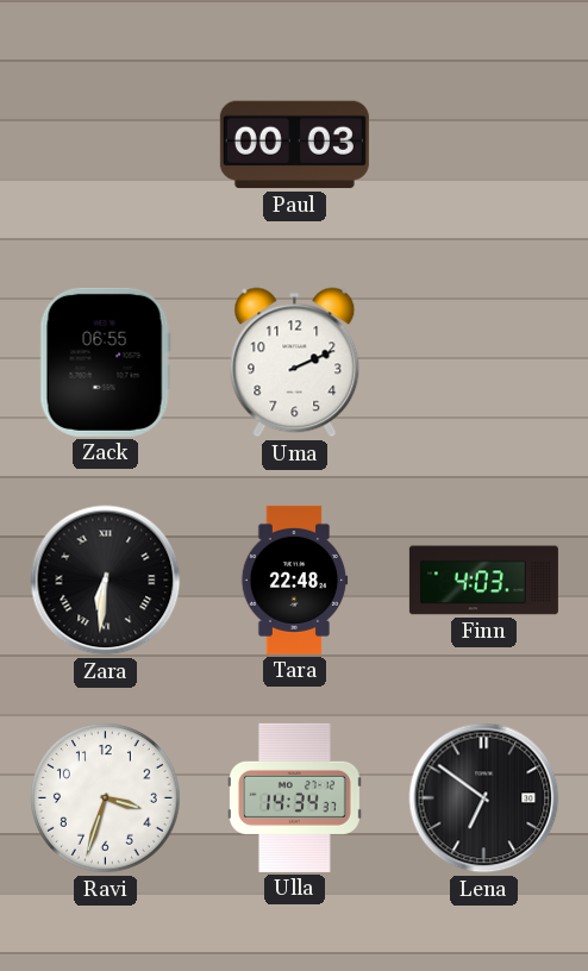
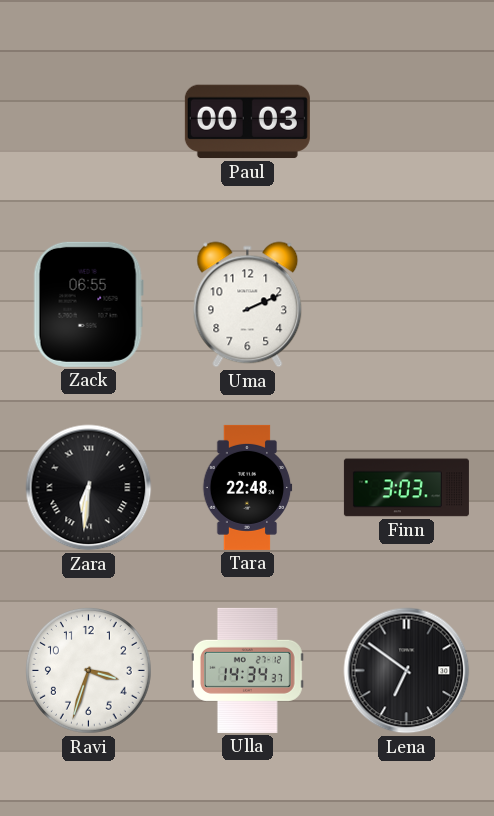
Finn: 4:03 -> 3:03 (406, 488)
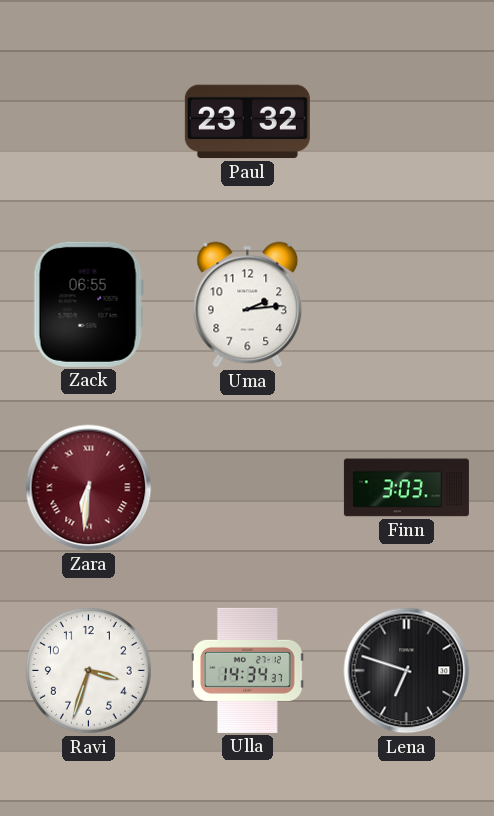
Paul: 00:03 -> 23:32 (247, 122)
Uma: 2:11 -> 2:14 (248, 305)
Zara dial: black -> burgundy (89, 488)
Tara: 22:48 -> none (247, 487)
Lena: 6:51 -> 6:48 (407, 671)
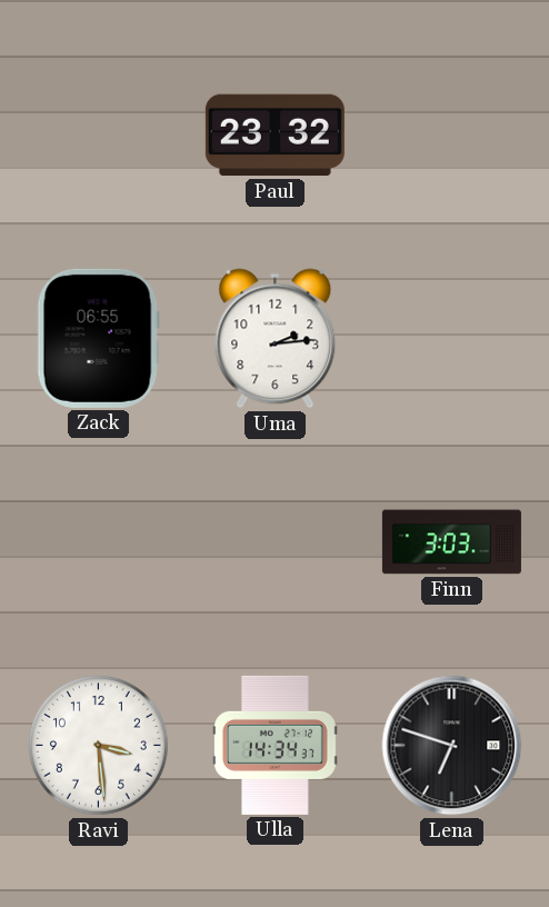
Zara: 6:31 -> none (89, 488)
Ravi: 3:33 -> 3:29 (98, 745)
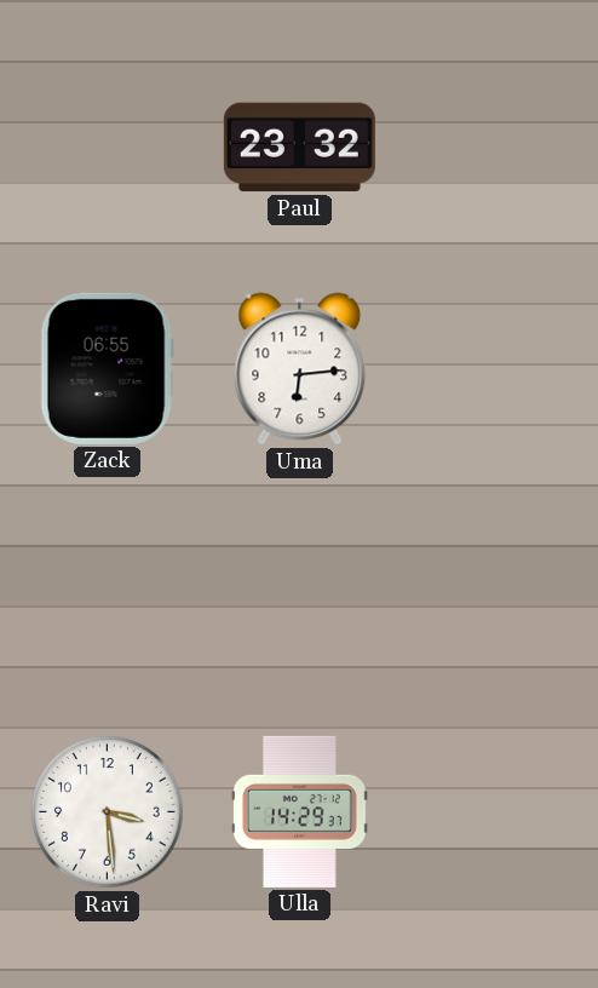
Uma: 2:14 -> 6:14 (300, 369)
Finn: 3:03 -> none (451, 542)
Ulla: 14:34 -> 14:29 (300, 811)
Lena: 6:48 -> none (452, 746)
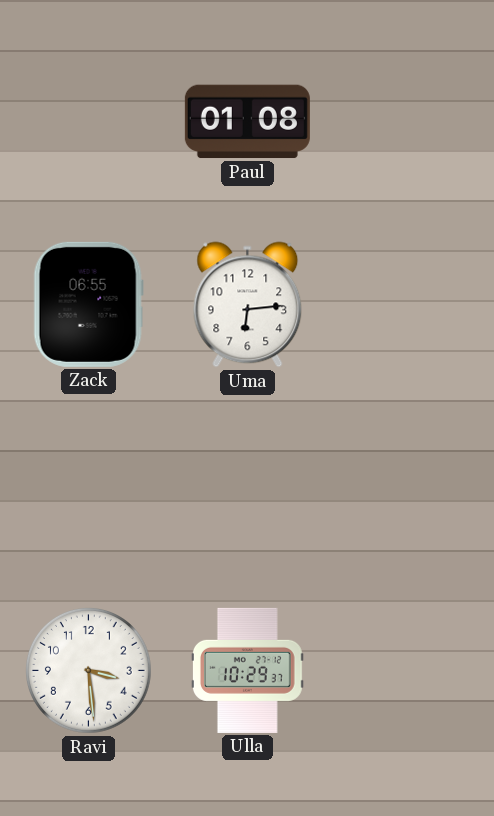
Paul: 23:32 -> 01:08 (247, 122)
Ulla: 14:29 -> 10:29 (248, 670)
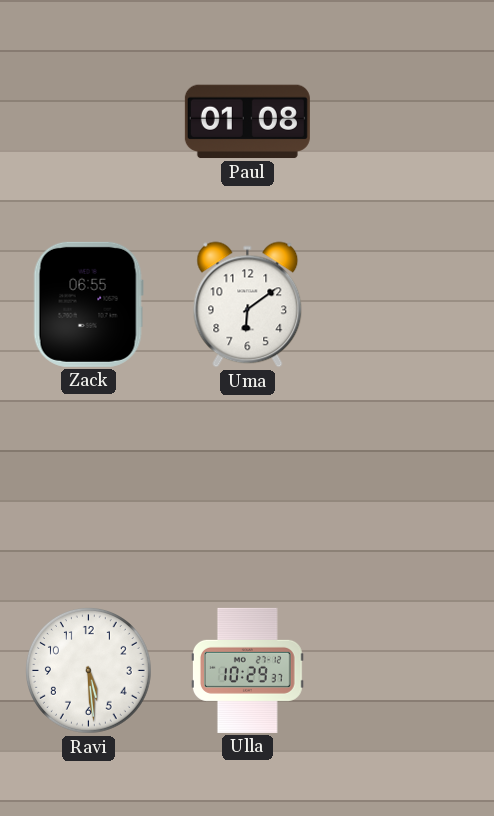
Uma: 6:14 -> 6:09 (248, 305)
Ravi: 3:29 -> 5:29 (88, 670)
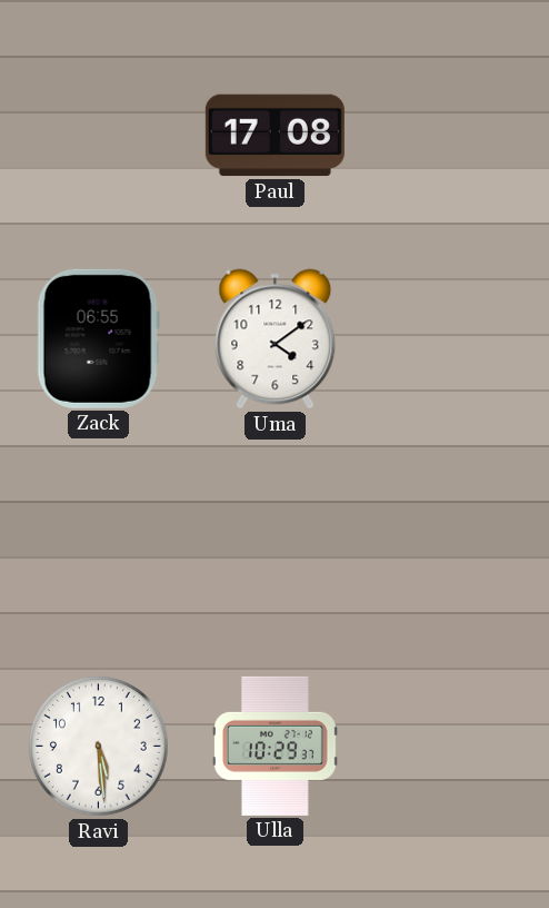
Paul: 01:08 -> 17:08 (274, 136)
Uma: 6:09 -> 4:09 (276, 339)
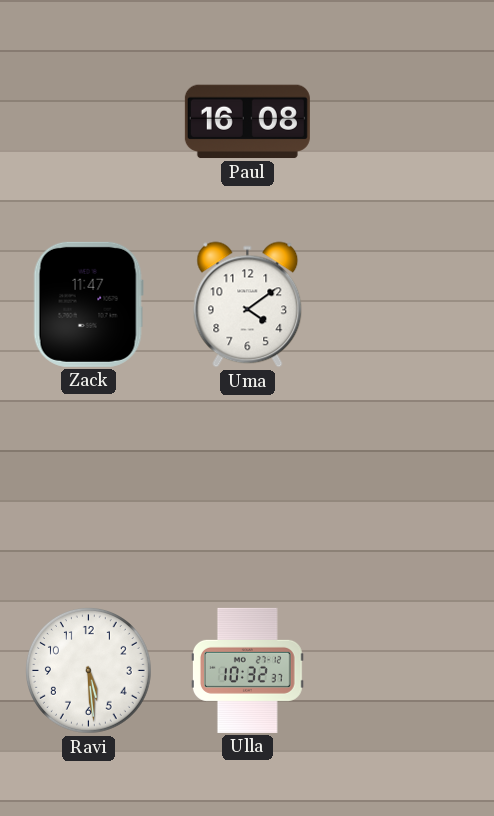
Paul: 17:08 -> 16:08 (247, 122)
Zack: 06:55 -> 11:47 (88, 304)
Ulla: 10:29 -> 10:32 (248, 670)
